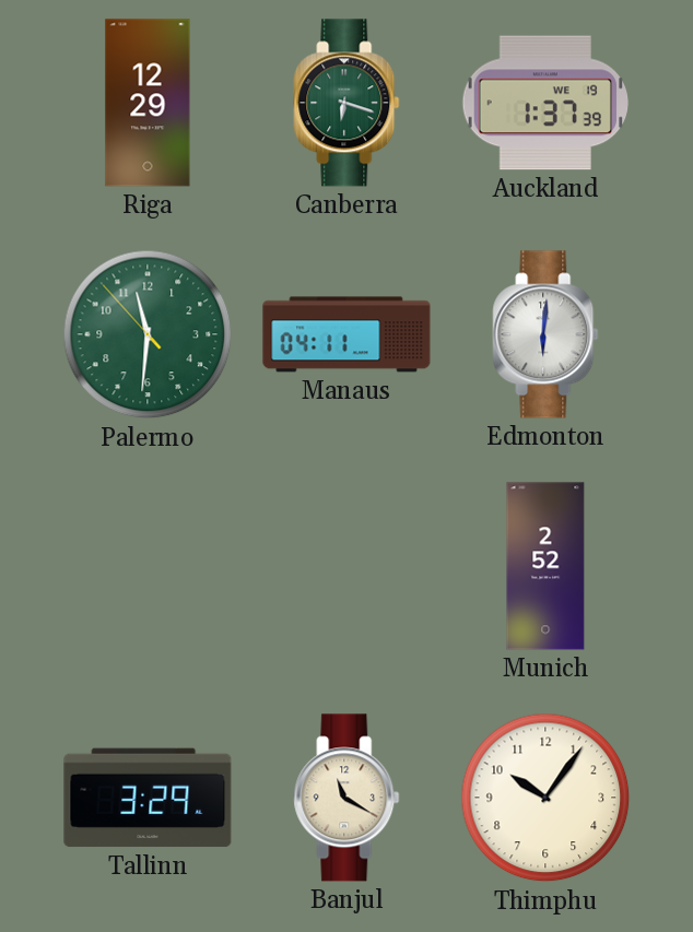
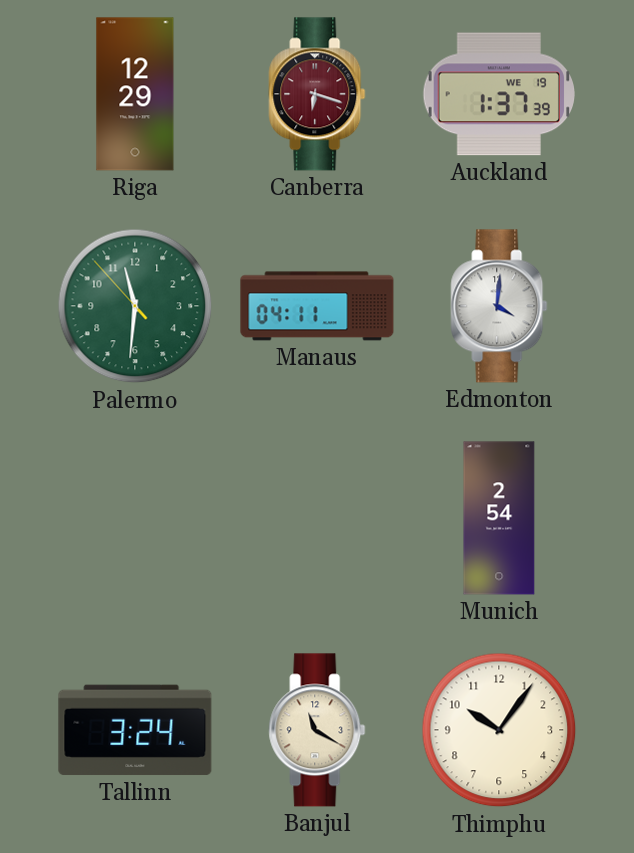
Canberra dial: green -> burgundy (317, 94)
Edmonton: 6:01 -> 4:01 (499, 306)
Munich: 2:52 -> 2:54 (499, 518)
Tallinn: 3:29 -> 3:24 (135, 730)
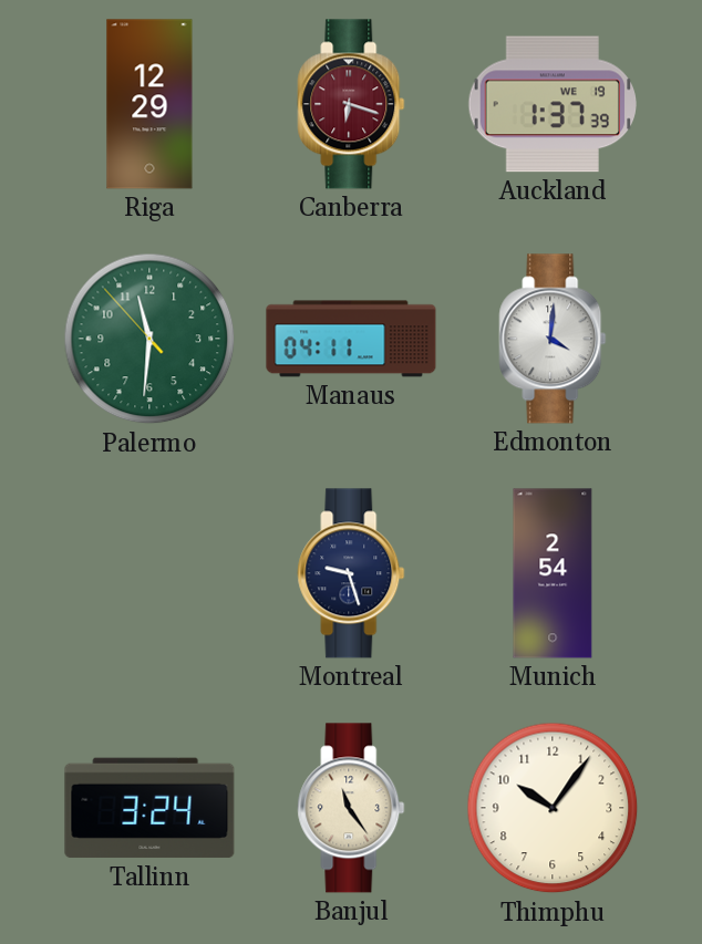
Montreal: none -> 9:27 (351, 573)
Banjul: 11:20 -> 11:24 (351, 808)
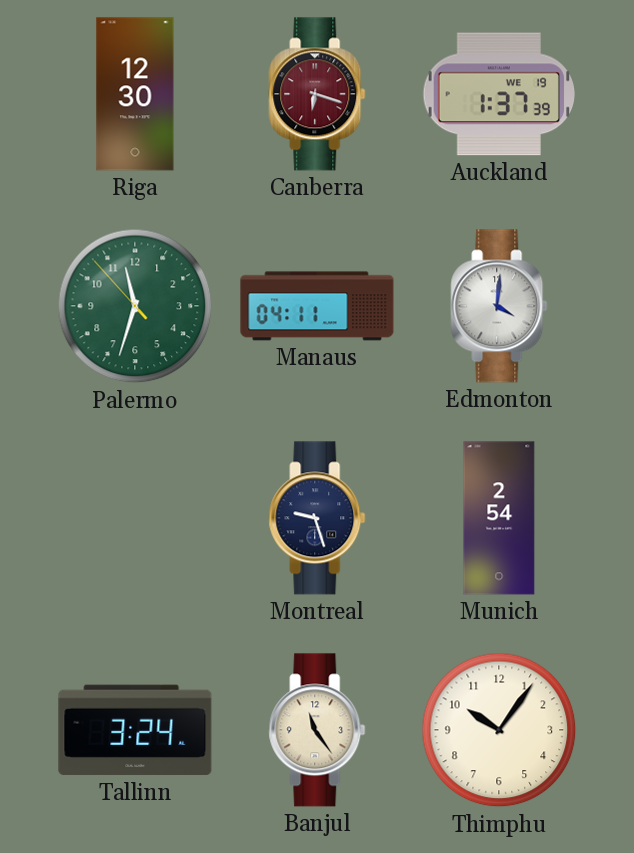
Riga: 12:29 -> 12:30 (135, 94)
Palermo: 11:30 -> 11:32 (135, 306)
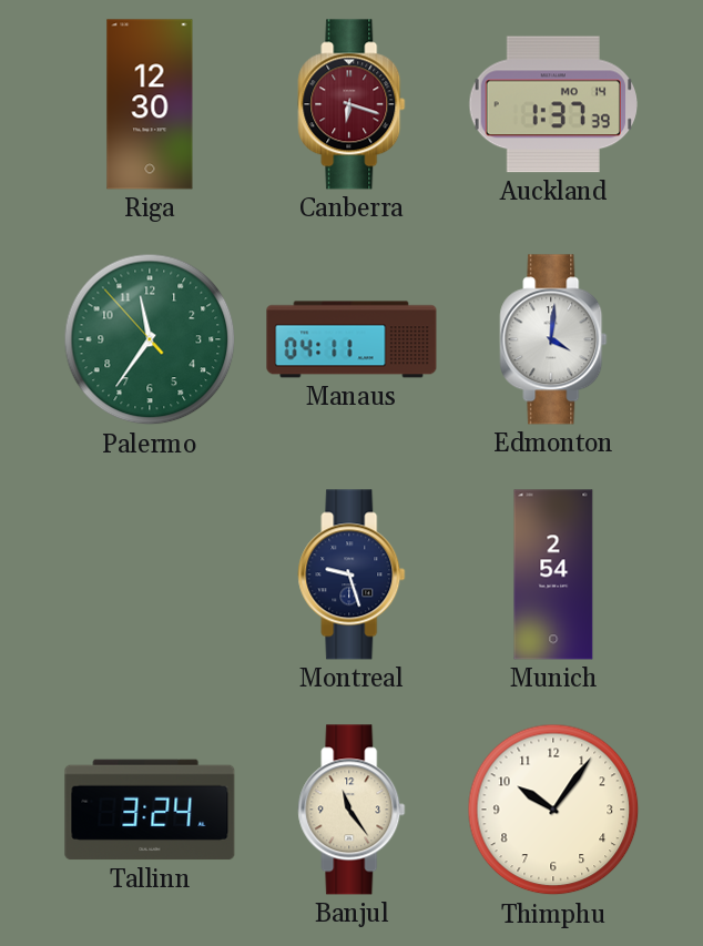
Auckland date: WE 19 -> MO 14 (552, 104)
Palermo: 11:32 -> 11:35 (150, 339)
